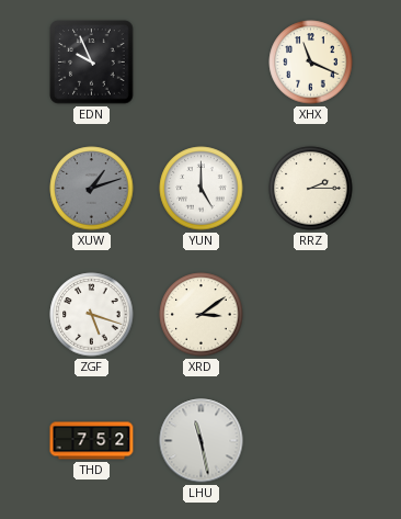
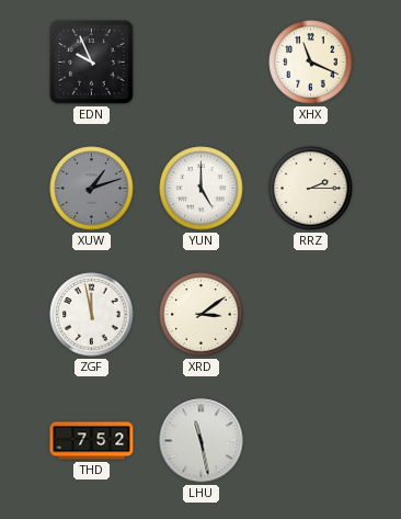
ZGF: 5:18 -> 11:58 (92, 315)
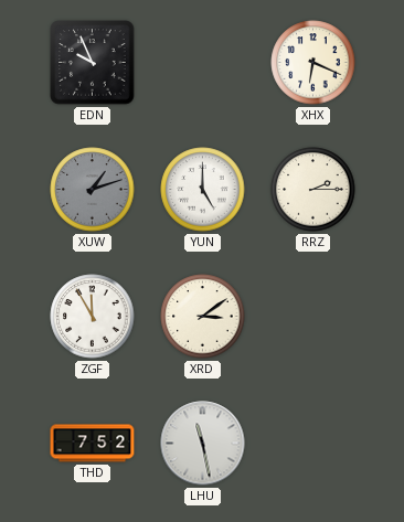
XHX: 11:19 -> 6:19 (313, 63)
ZGF: 11:58 -> 11:55 (93, 317)
